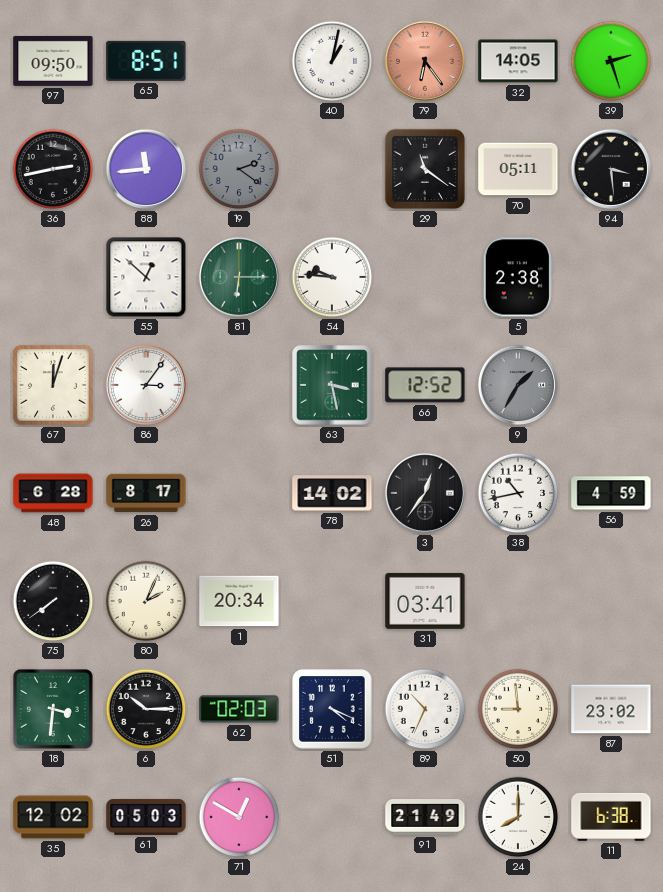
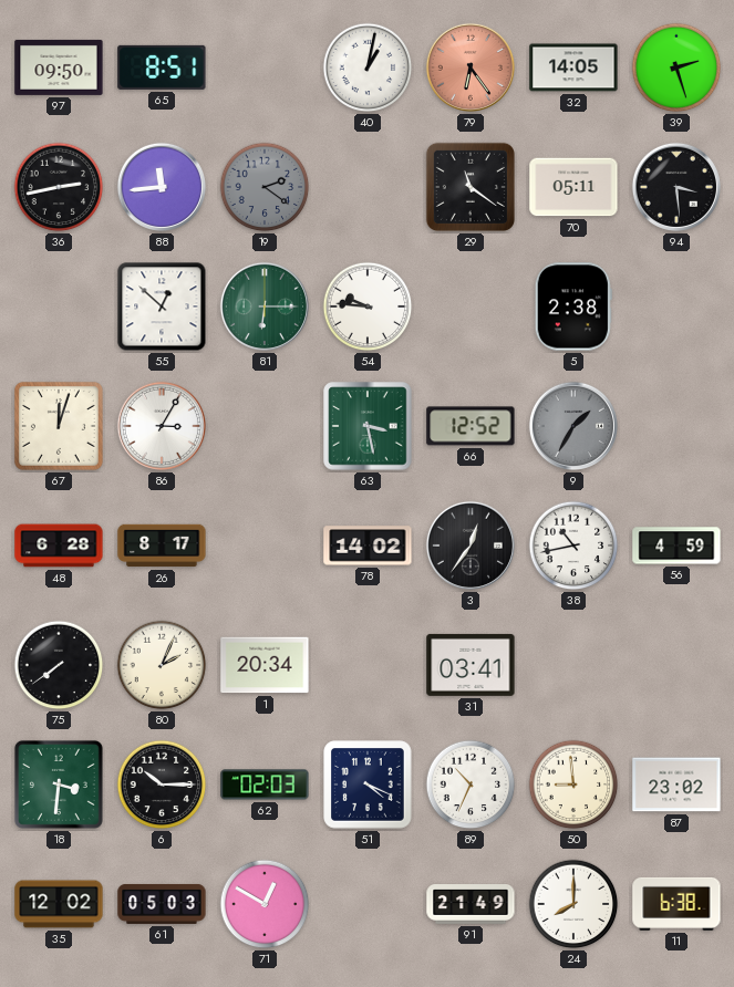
86: 3:06 -> 3:05 (162, 426)
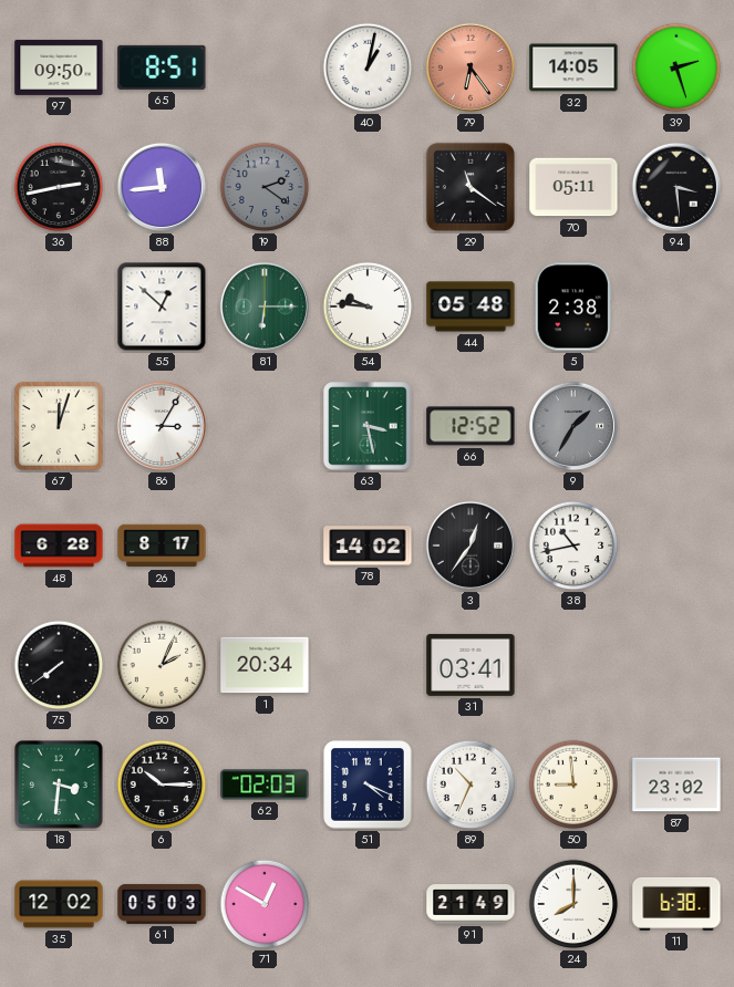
44: none -> 05:48 (471, 307)
56: 4:59 -> none (676, 546)
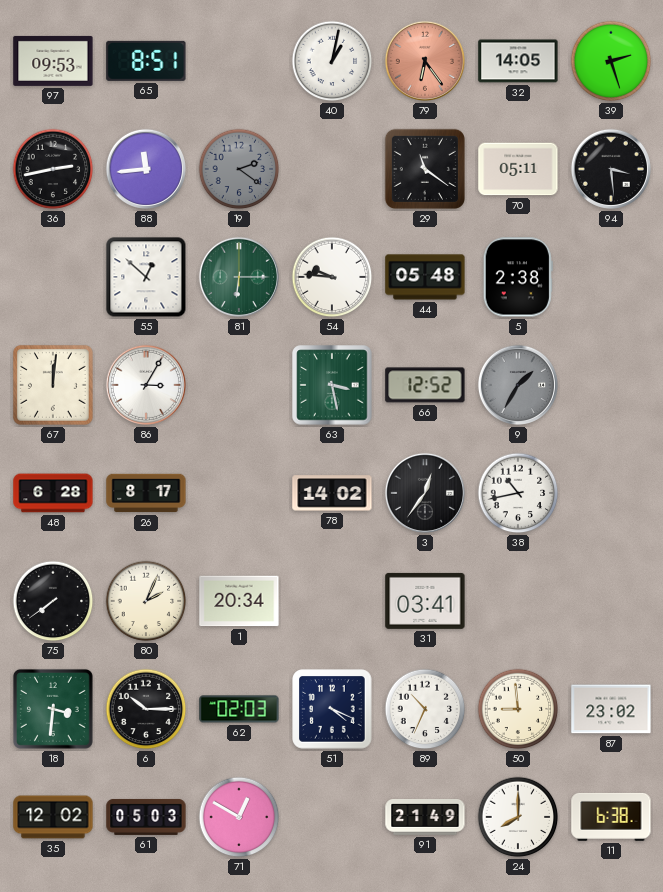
97: 09:50 -> 09:53 (53, 61)
67: 12:03 -> 12:01 (53, 385)
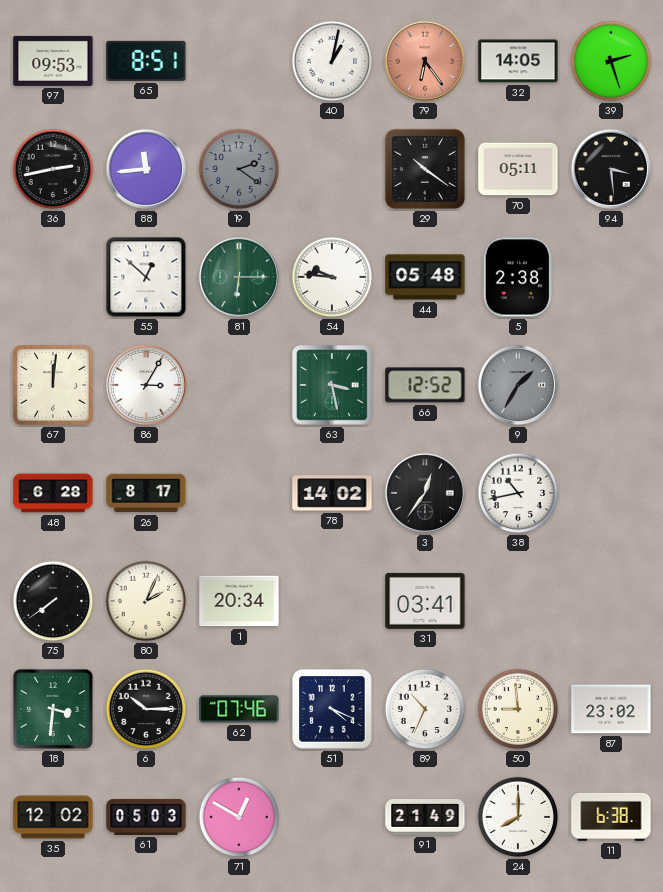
29: 11:21 -> 10:21 (425, 169)
62: 02:03 -> 07:46 (239, 709)
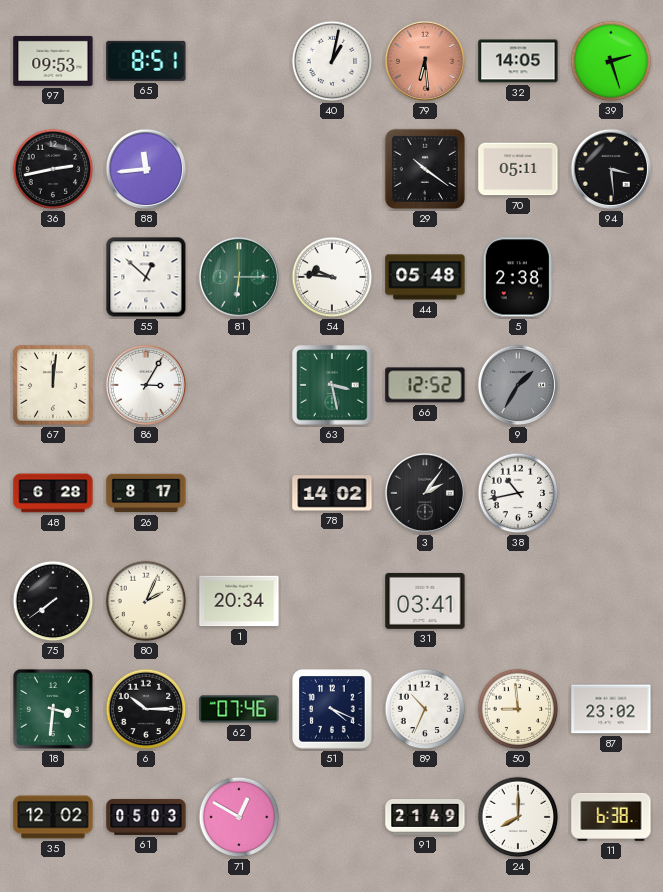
79: 6:24 -> 6:29 (425, 61)
19: 2:21 -> none (239, 169)
3: 12:36 -> 2:06 (425, 493)
